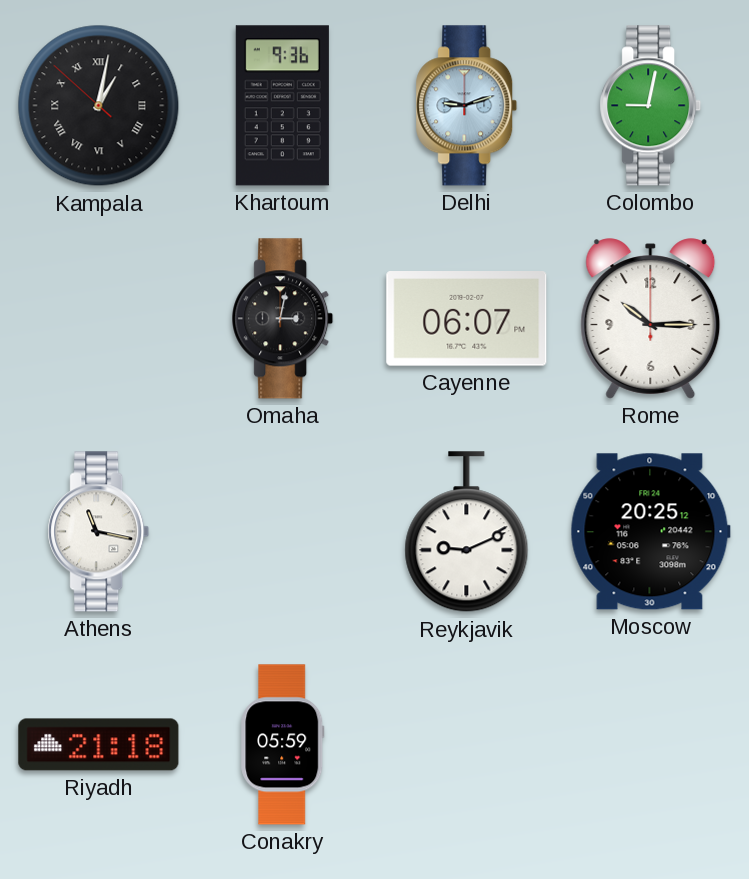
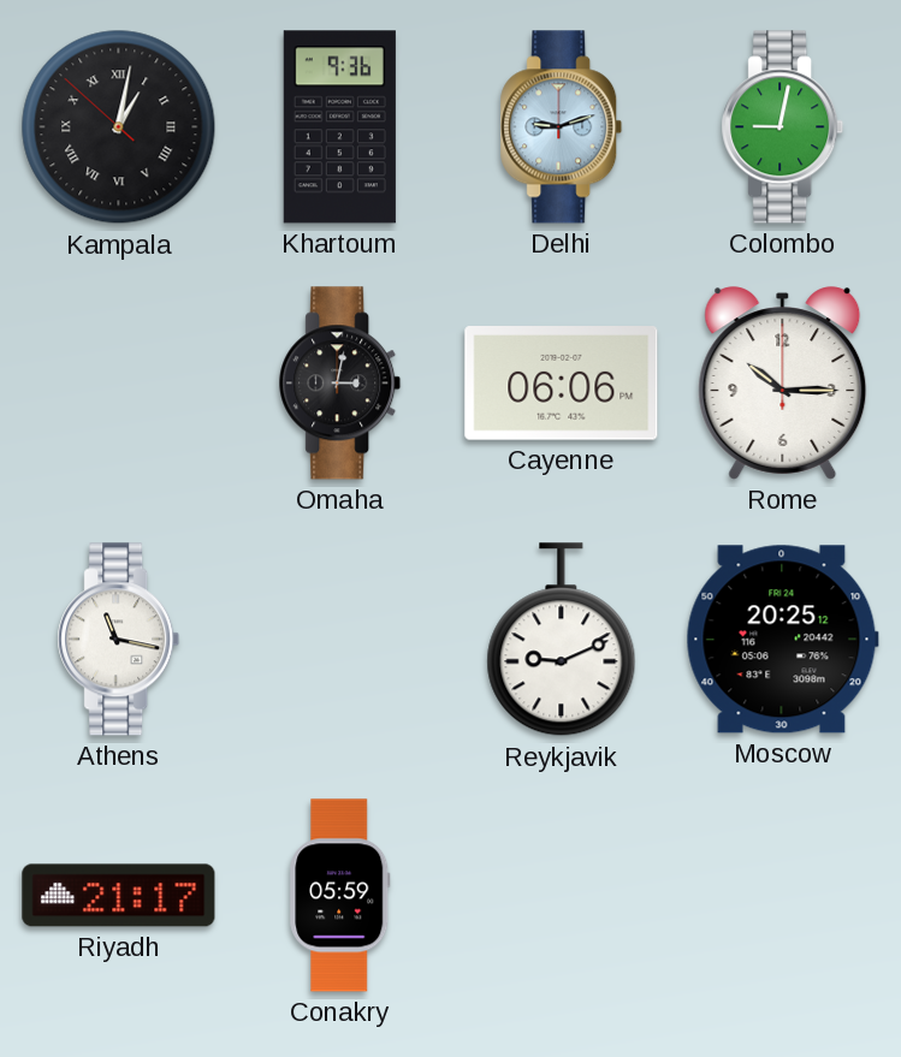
Cayenne: 06:07 -> 06:06 (562, 384)
Riyadh: 21:18 -> 21:17 (119, 896)
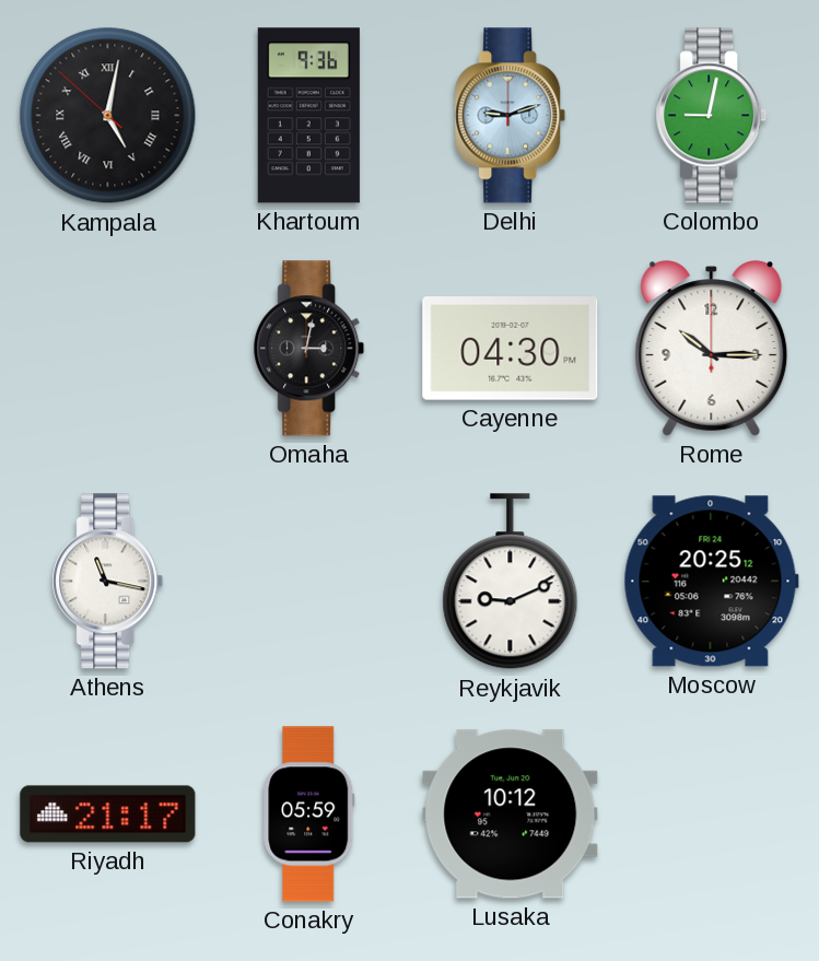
Kampala: 1:01 -> 5:01 (108, 116)
Cayenne: 06:06 -> 04:30 (511, 349)
Lusaka: none -> 10:12 (511, 814)
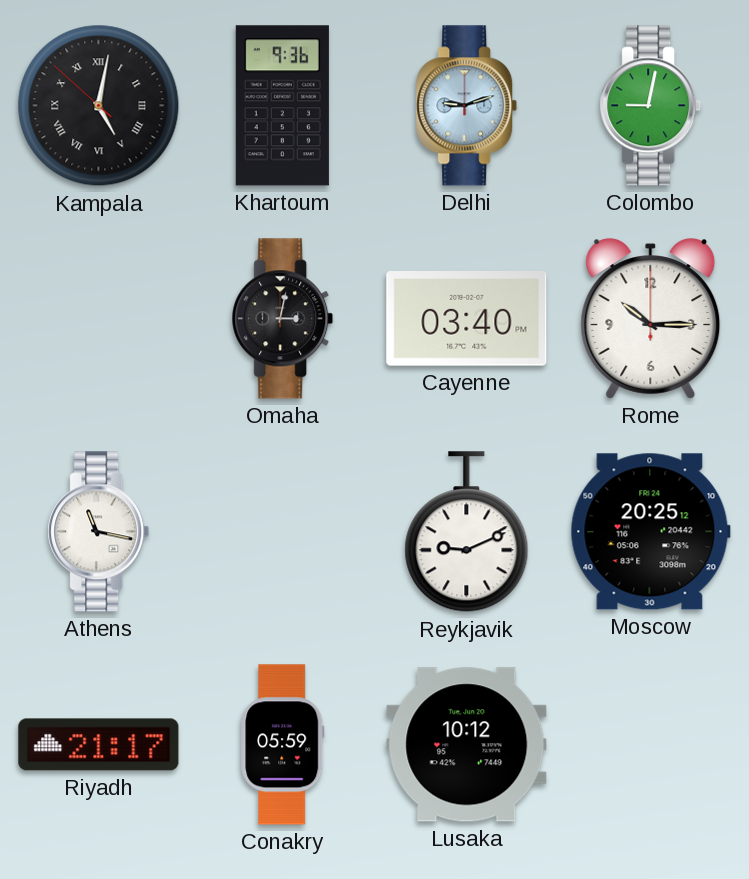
Cayenne: 04:30 -> 03:40 (467, 319)
